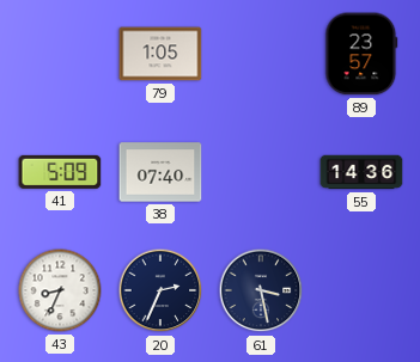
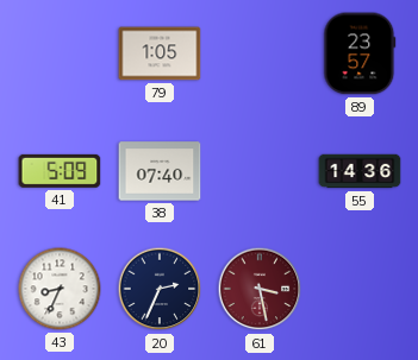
61 dial: navy -> burgundy (260, 289)
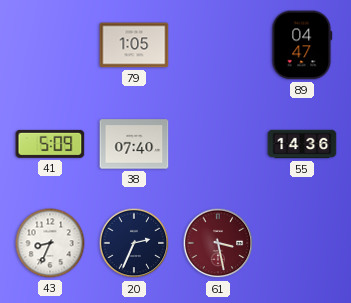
89: 23:57 -> 04:47 (302, 45)
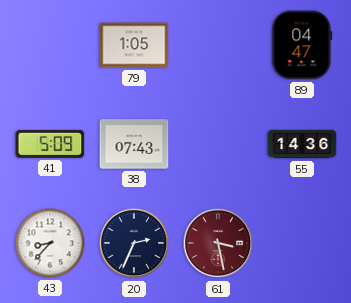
38: 07:40 -> 07:43 (134, 144)
43: 8:34 -> 8:37 (50, 243)
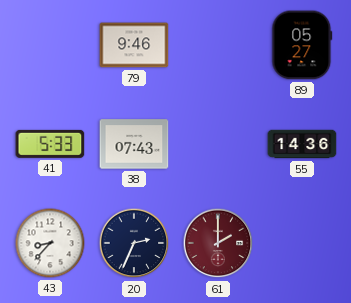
79: 1:05 -> 9:46 (134, 45)
89: 04:47 -> 05:27 (302, 45)
41: 5:09 -> 5:33 (50, 144)
61: 3:28 -> 2:00 (218, 243)
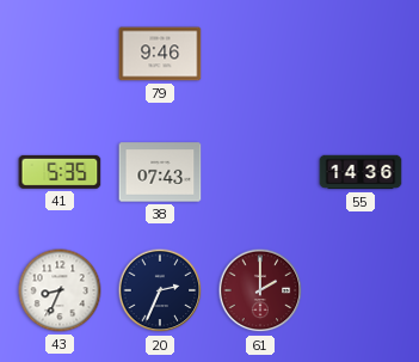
89: 05:27 -> none (302, 45)
41: 5:33 -> 5:35 (60, 172)
43: 8:37 -> 8:34 (60, 290)
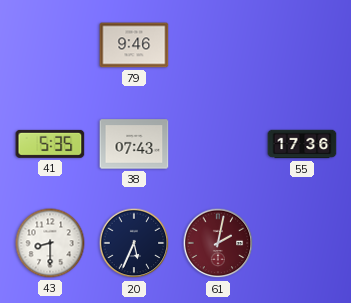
55: 14:36 -> 17:36 (302, 144)
43: 8:34 -> 8:30 (50, 243)
20: 2:34 -> 5:34 (134, 243)
61: 2:00 -> 2:02 (218, 243)
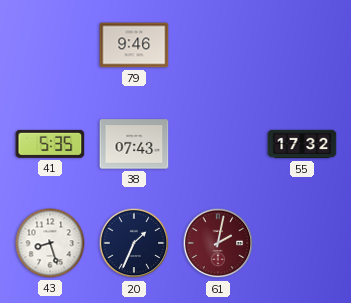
55: 17:36 -> 17:32 (302, 144)
43: 8:30 -> 8:27 (50, 243)
20: 5:34 -> 1:34 (134, 243)
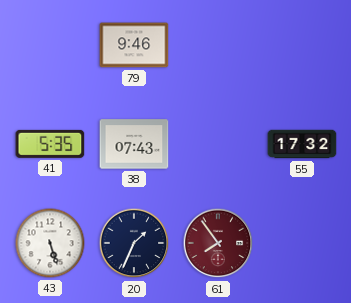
43: 8:27 -> 5:27 (50, 243)
61: 2:02 -> 7:54 (218, 243)
